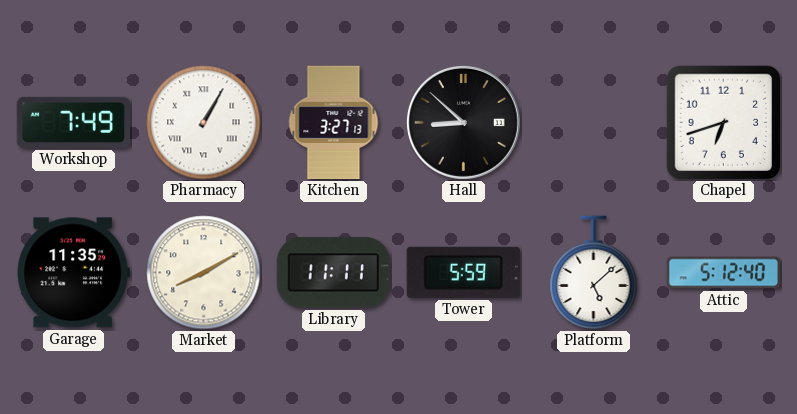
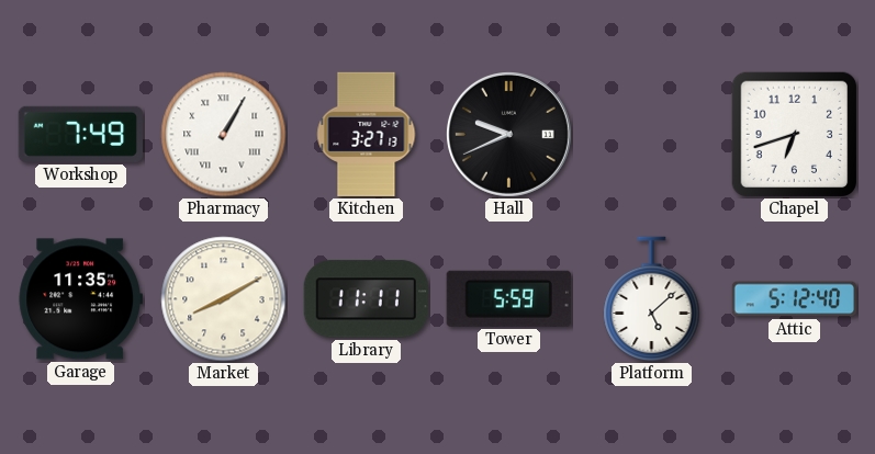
Hall: 8:52 -> 9:41 (508, 134)
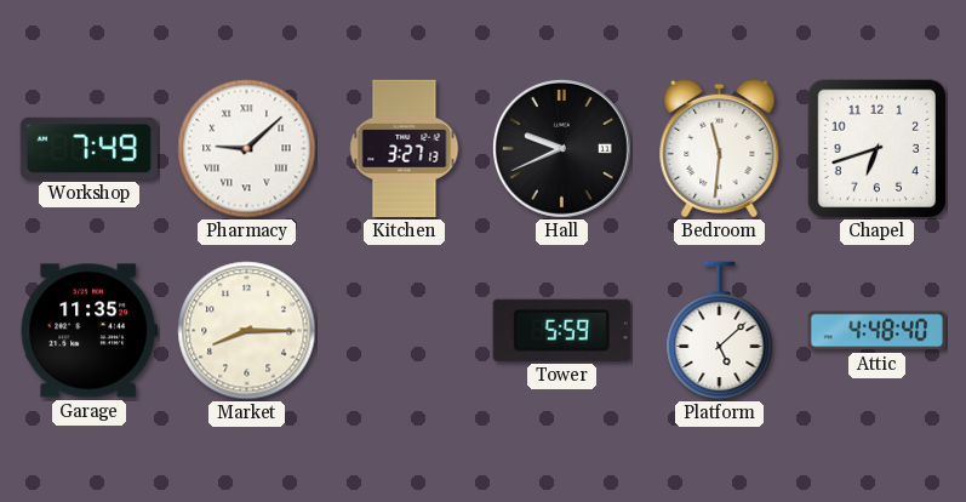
Pharmacy: 1:05 -> 9:08 (247, 149)
Bedroom: none -> 11:31 (720, 148)
Market: 8:10 -> 8:15 (247, 331)
Library: 11:11 -> none (366, 299)
Attic: 5:12 -> 4:48 (878, 331)
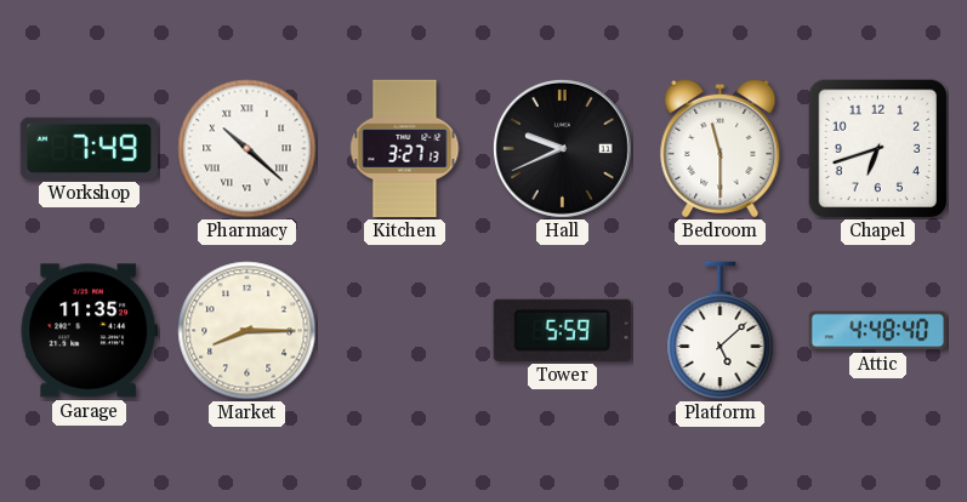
Pharmacy: 9:08 -> 10:22 (248, 149)
Bedroom: 11:31 -> 11:30 (721, 148)
